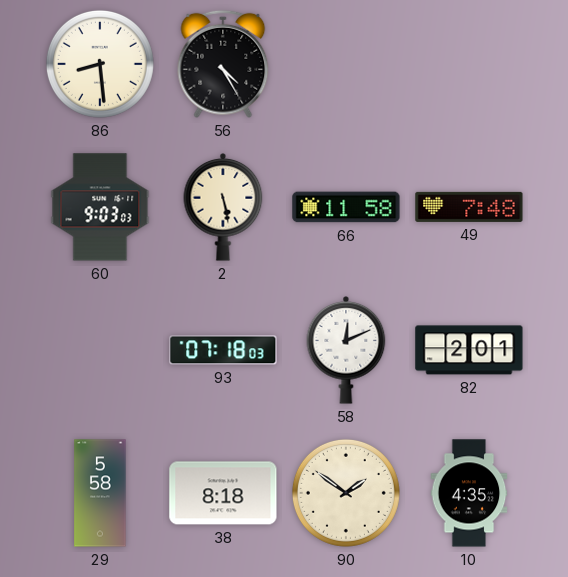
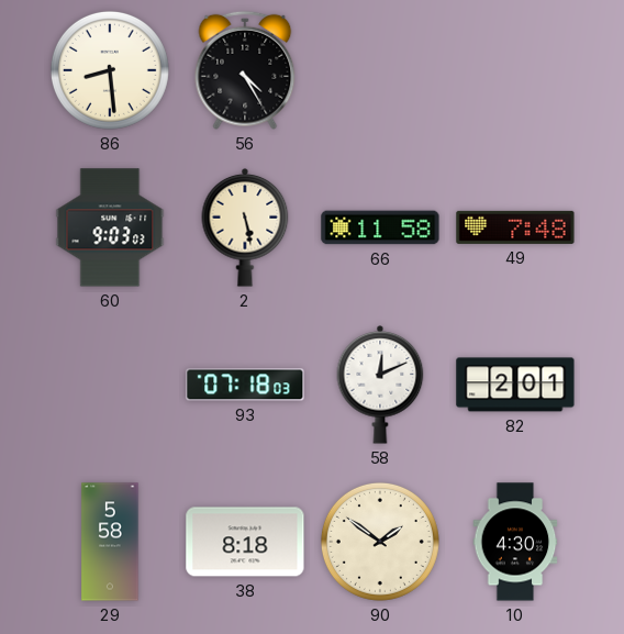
10: 4:35 -> 4:30 (515, 542)
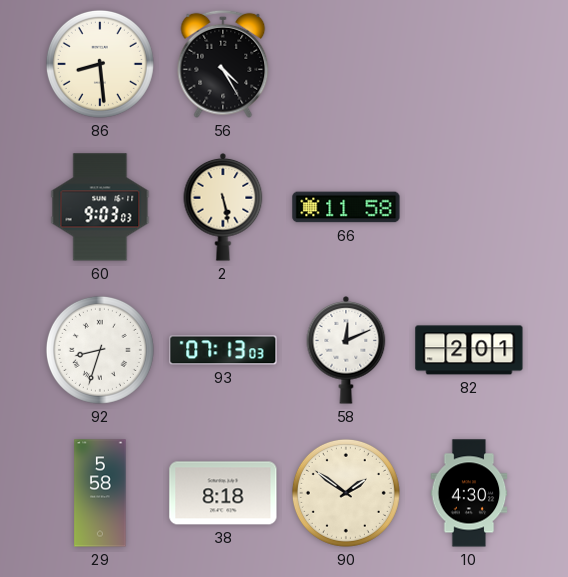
49: 7:48 -> none (515, 227)
92: none -> 8:33 (100, 350)
93: 07:18 -> 07:13 (223, 350)
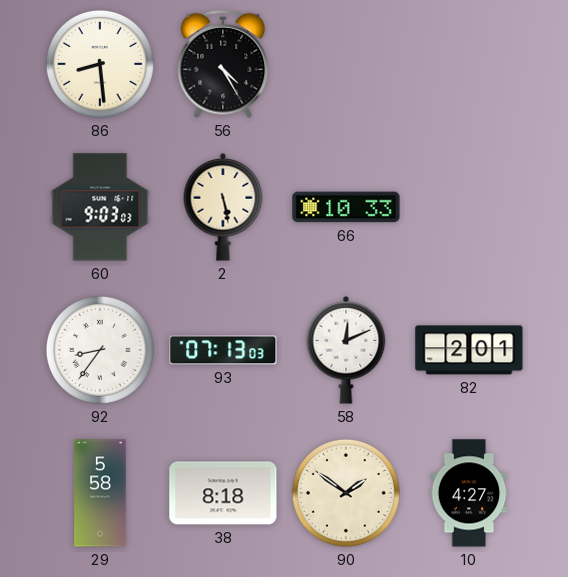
66: 11:58 -> 10:33 (346, 207)
92: 8:33 -> 8:36 (100, 350)
10: 4:30 -> 4:27 (469, 493)
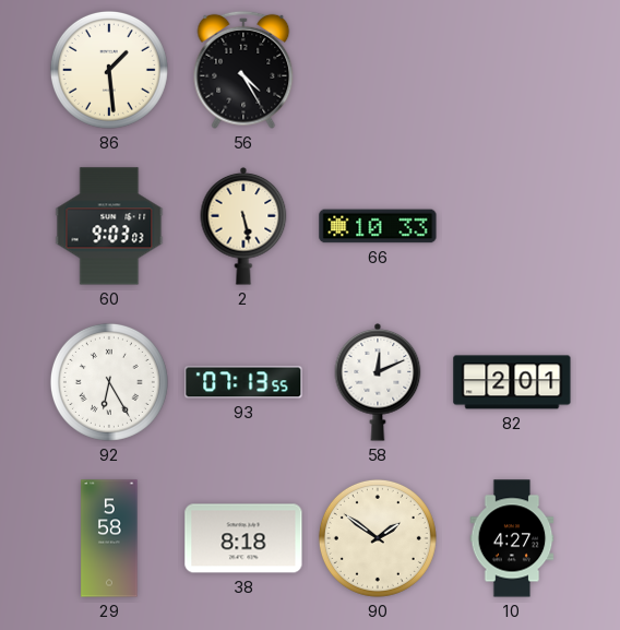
86: 8:29 -> 1:29 (109, 70)
92: 8:36 -> 6:25 (109, 382)
93: 07:13:03 -> 07:13:55 (243, 382)
